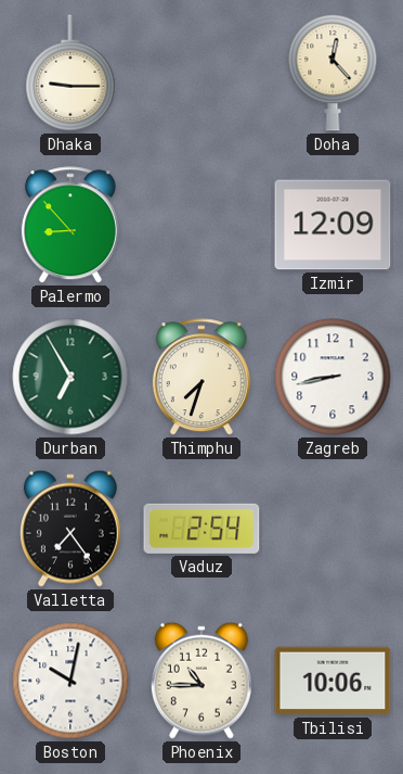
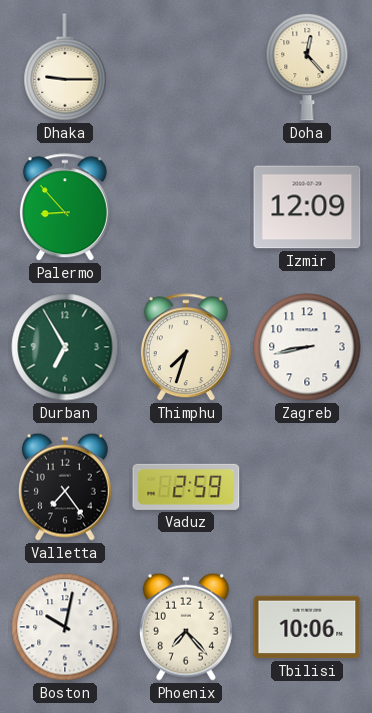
Vaduz: 2:54 -> 2:59 (186, 487)
Phoenix: 10:45 -> 7:23 (186, 627)
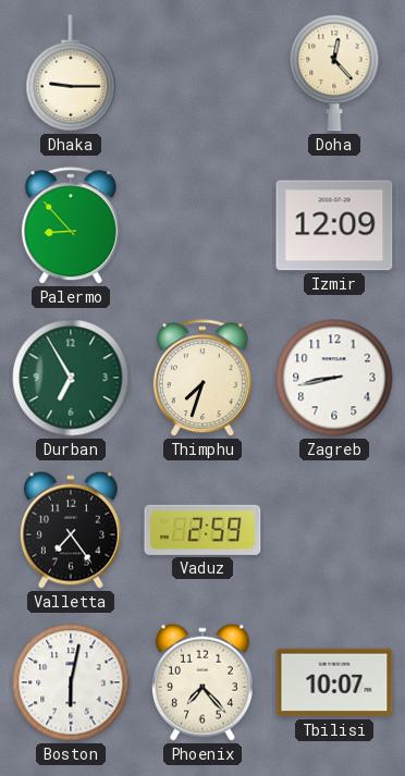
Boston: 10:02 -> 6:02 (71, 682)
Tbilisi: 10:06 -> 10:07 (334, 682)
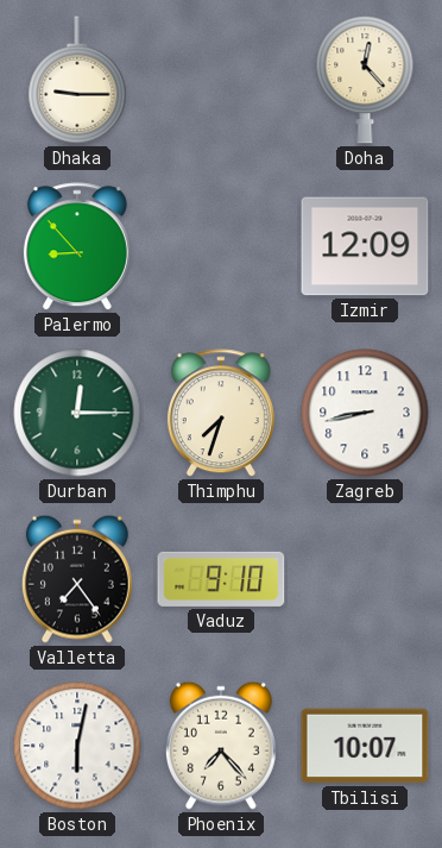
Durban: 6:55 -> 12:15 (77, 413)
Vaduz: 2:59 -> 9:10 (221, 579)
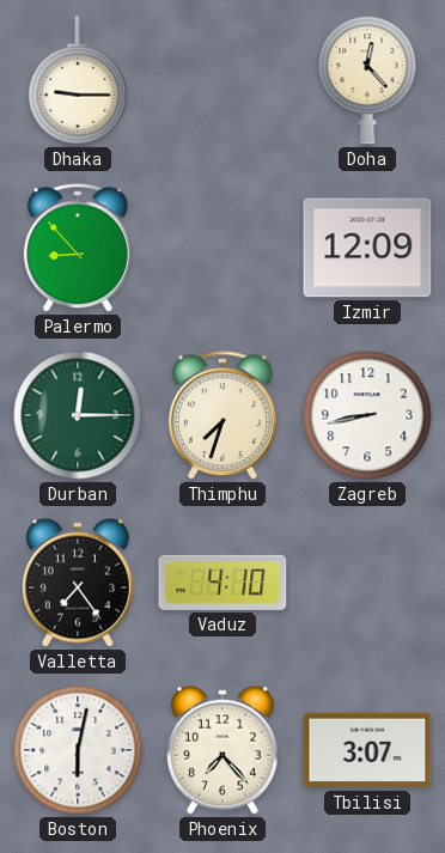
Vaduz: 9:10 -> 4:10 (222, 583)
Tbilisi: 10:07 -> 3:07 (367, 750)
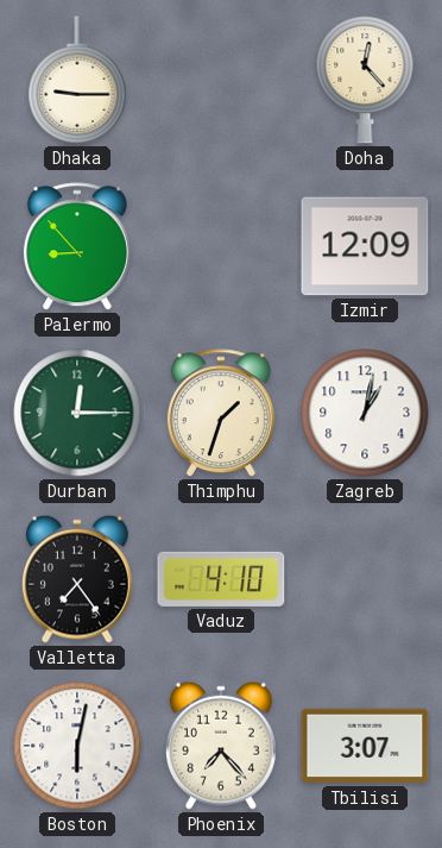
Thimphu: 7:33 -> 1:33 (221, 414)
Zagreb: 8:43 -> 1:02 (365, 413)
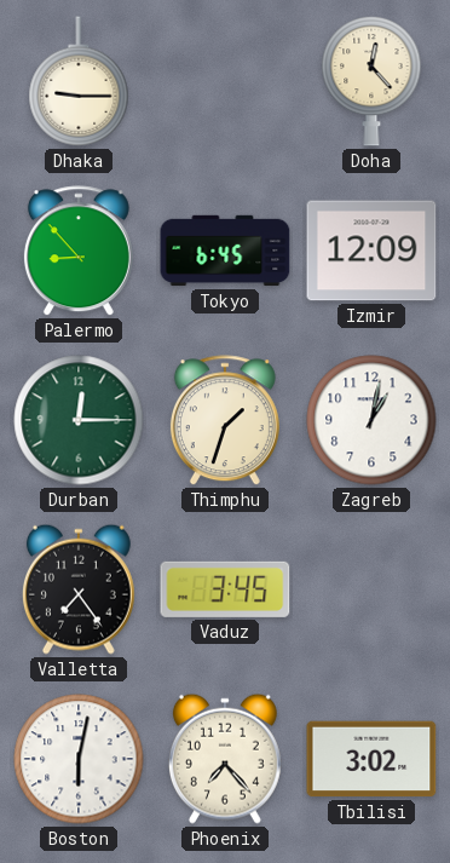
Tokyo: none -> 6:45 (225, 251)
Vaduz: 4:10 -> 3:45 (225, 589)
Tbilisi: 3:07 -> 3:02 (371, 759)
